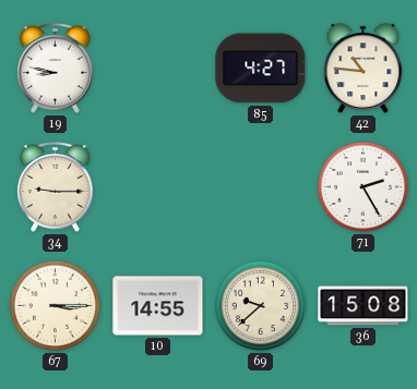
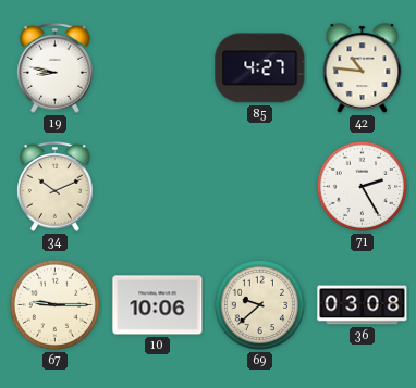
34: 9:15 -> 10:11 (56, 187)
67: 3:15 -> 9:15 (56, 305)
10: 14:55 -> 10:06 (158, 305)
36: 15:08 -> 03:08 (363, 305)
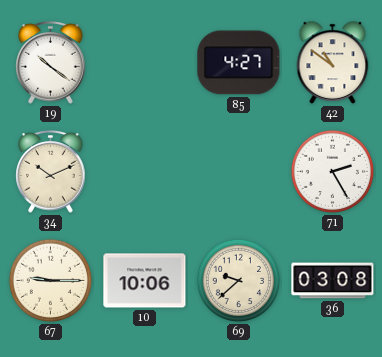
19: 8:47 -> 10:21 (51, 63)
42: 10:46 -> 10:51 (333, 63)
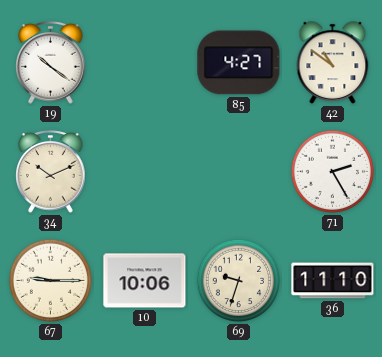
69: 9:38 -> 9:33 (239, 281)
36: 03:08 -> 11:10 (333, 281)
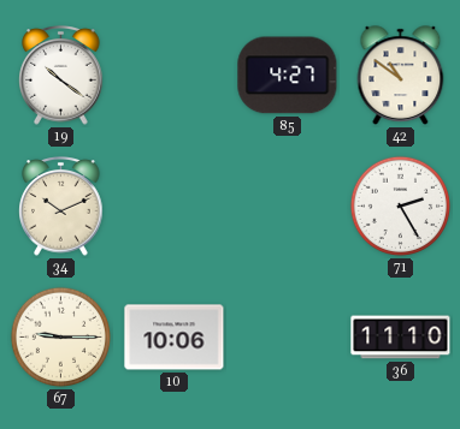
69: 9:33 -> none (239, 281)
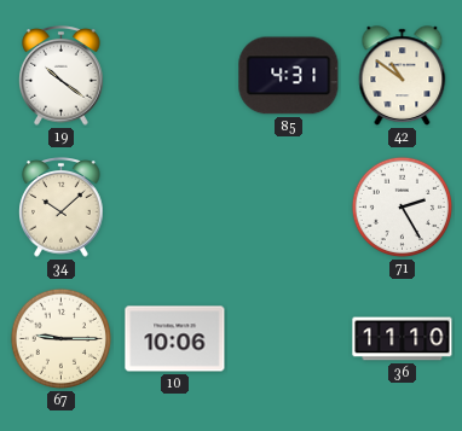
85: 4:27 -> 4:31 (289, 76)
34: 10:11 -> 10:08 (62, 208)
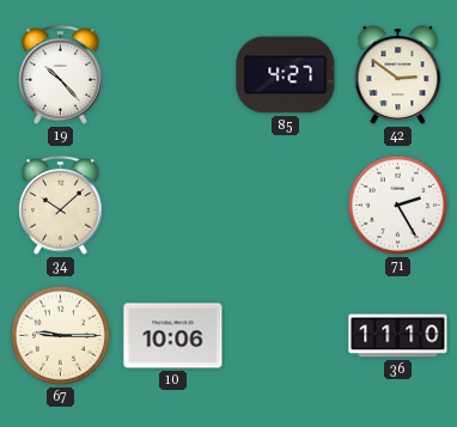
19: 10:21 -> 10:23 (61, 75)
85: 4:31 -> 4:27 (286, 75)
42: 10:51 -> 2:51 (398, 75)
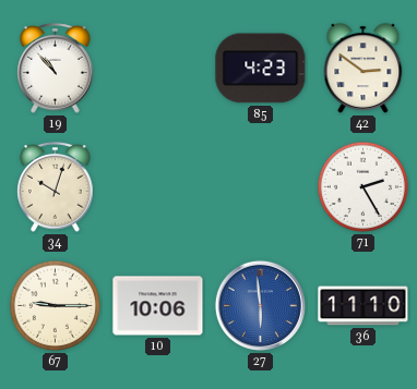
19: 10:23 -> 10:53 (56, 69)
85: 4:27 -> 4:23 (261, 69)
34: 10:08 -> 10:03 (56, 187)
27: none -> 5:59 (260, 305)
